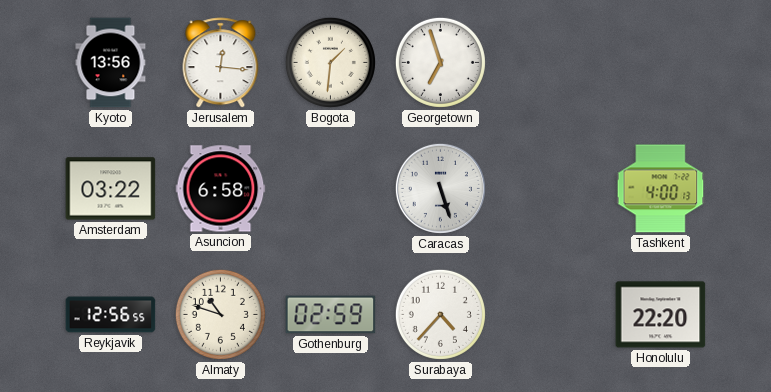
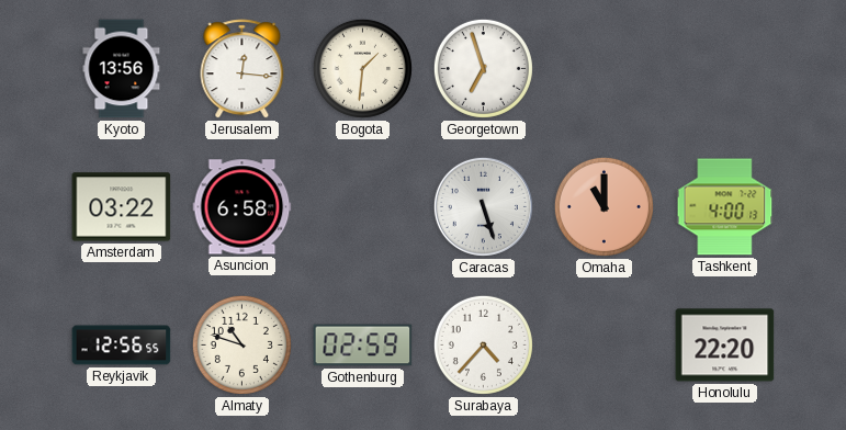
Omaha: none -> 11:00 (604, 206)
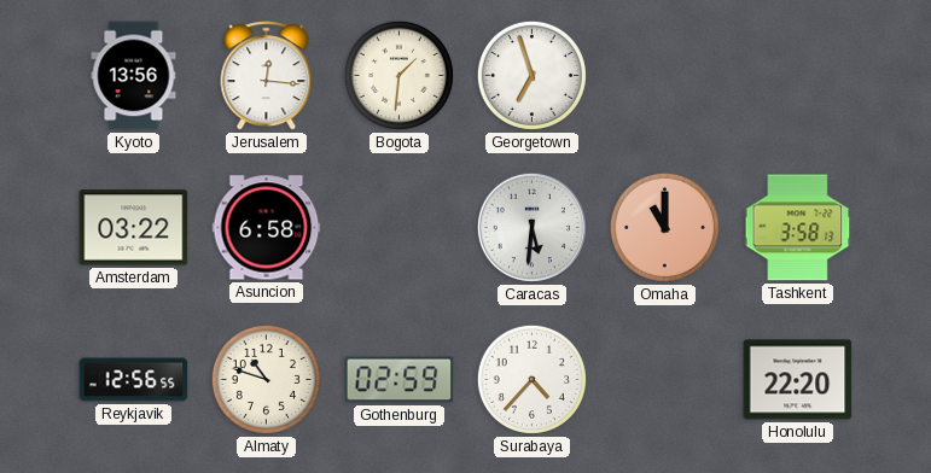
Caracas: 5:27 -> 5:31 (531, 227)
Tashkent: 4:00 -> 3:58 (798, 228)
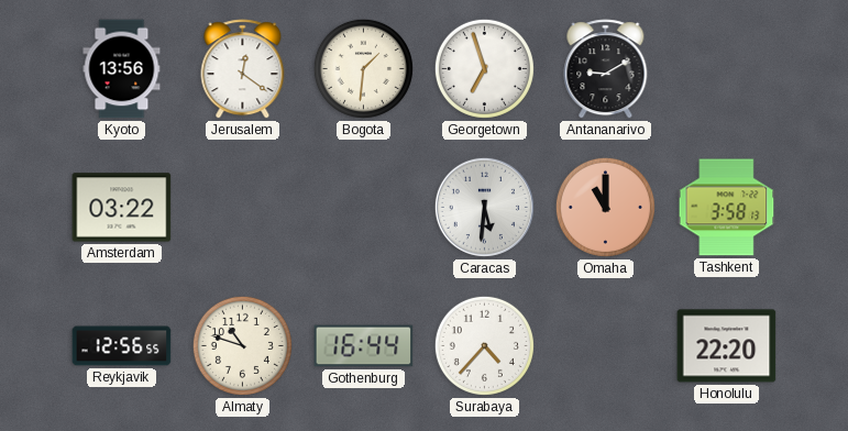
Jerusalem: 12:16 -> 12:21 (243, 69)
Antananarivo: none -> 9:10 (606, 69)
Asuncion: 6:58 -> none (267, 228)
Gothenburg: 02:59 -> 16:44 (364, 346)
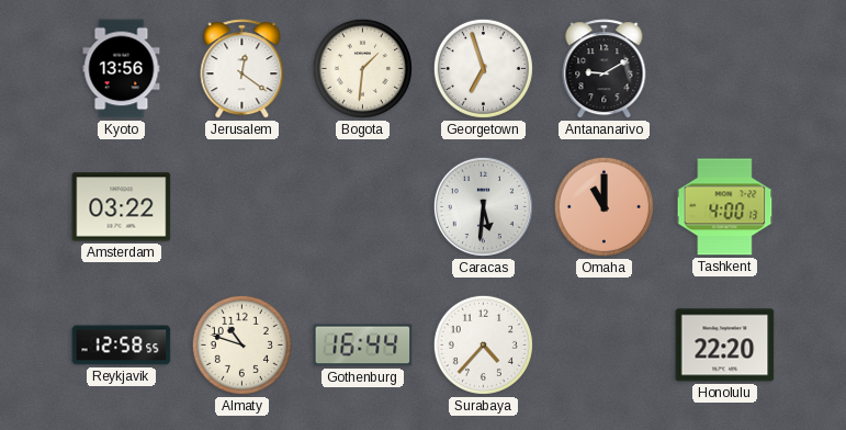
Tashkent: 3:58 -> 4:00 (725, 207)
Reykjavik: 12:56 -> 12:58 (122, 346)
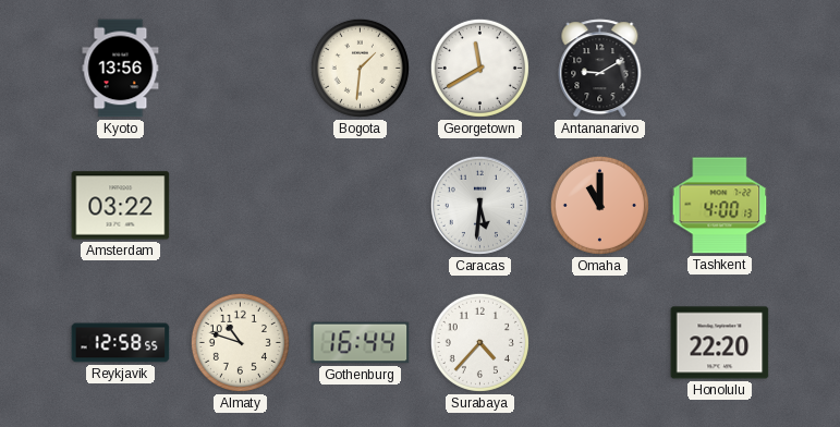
Jerusalem: 12:21 -> none (242, 69)
Georgetown: 6:57 -> 11:40 (479, 68)
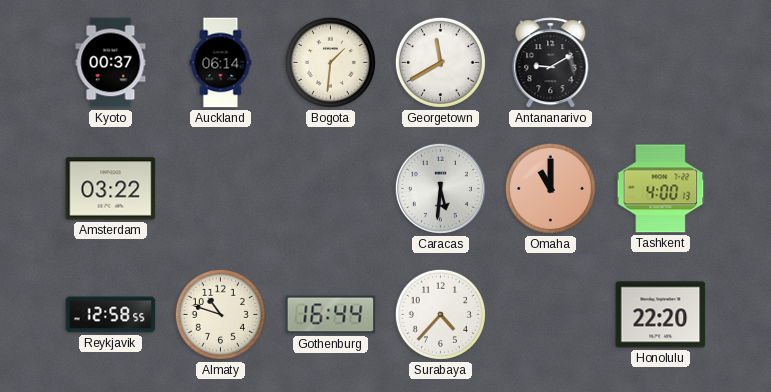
Kyoto: 13:56 -> 00:37 (111, 63)
Auckland: none -> 06:14 (221, 63)
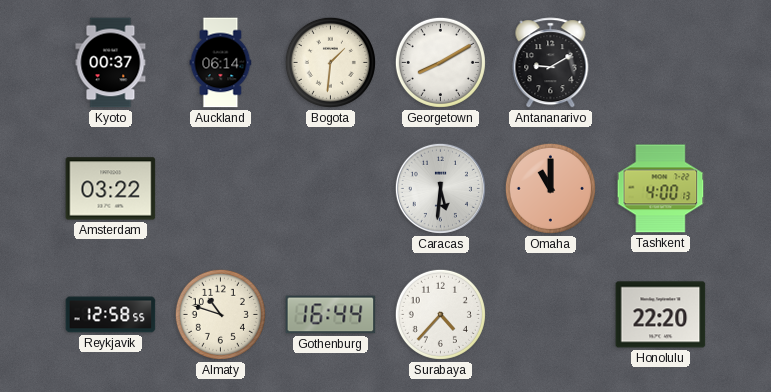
Georgetown: 11:40 -> 8:10 (440, 62)
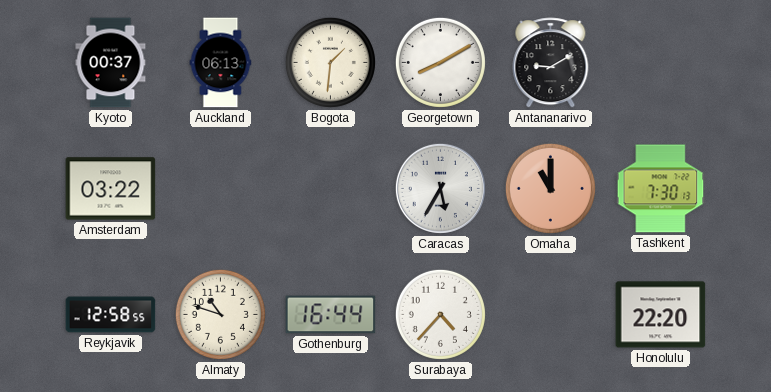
Auckland: 06:14 -> 06:13 (221, 63)
Caracas: 5:31 -> 5:35 (440, 188)
Tashkent: 4:00 -> 7:30 (661, 189)
